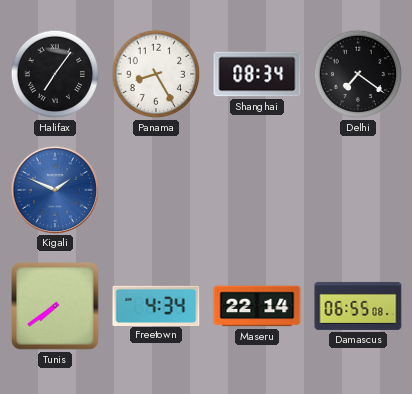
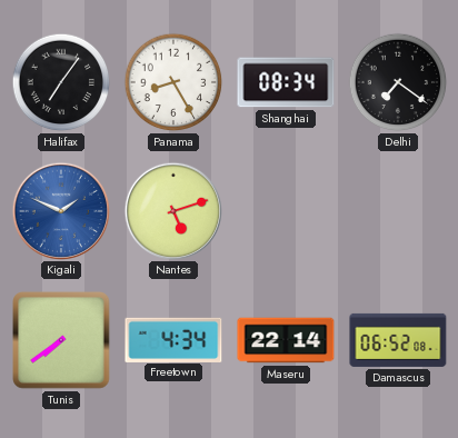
Nantes: none -> 5:12 (172, 210)
Damascus: 06:55 -> 06:52 (398, 340)
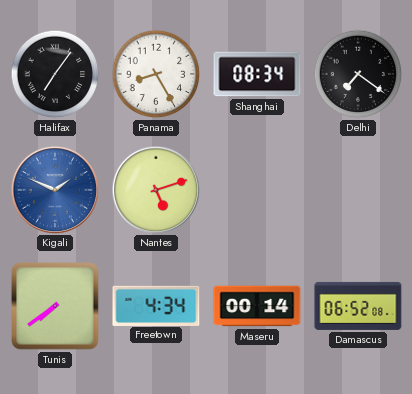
Maseru: 22:14 -> 00:14 (257, 306)
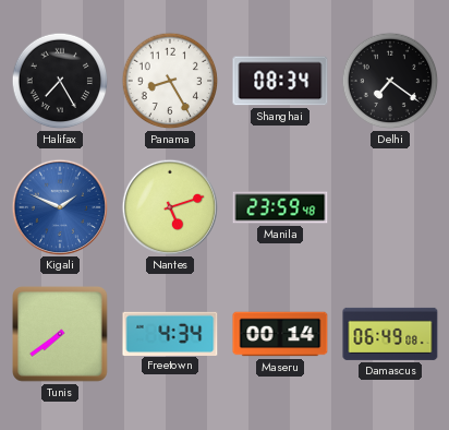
Halifax: 7:06 -> 7:25 (60, 81)
Manila: none -> 23:59 (280, 207)
Damascus: 06:52 -> 06:49 (390, 334)
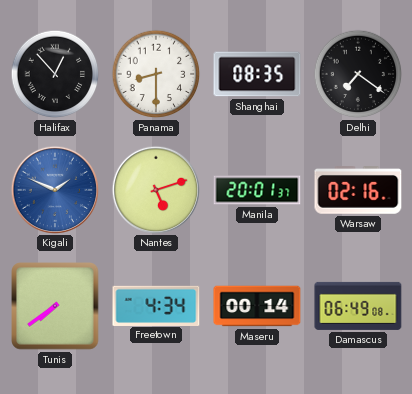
Halifax: 7:25 -> 12:53 (55, 74)
Panama: 8:25 -> 8:30 (156, 74)
Shanghai: 08:34 -> 08:35 (257, 74)
Manila: 23:59 -> 20:01 (257, 190)
Warsaw: none -> 02:16 (358, 190)
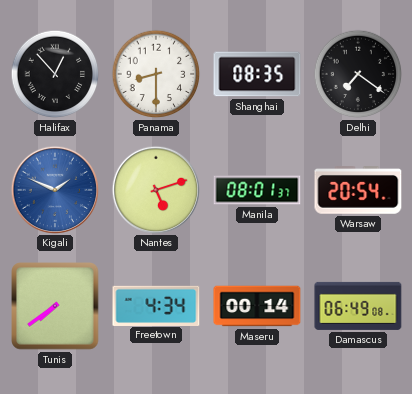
Manila: 20:01 -> 08:01 (257, 190)
Warsaw: 02:16 -> 20:54 (358, 190)
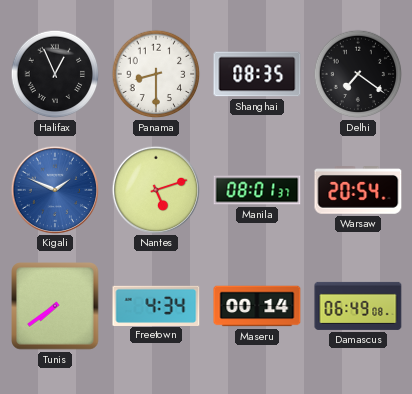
Halifax: 12:53 -> 12:56 (55, 74)
